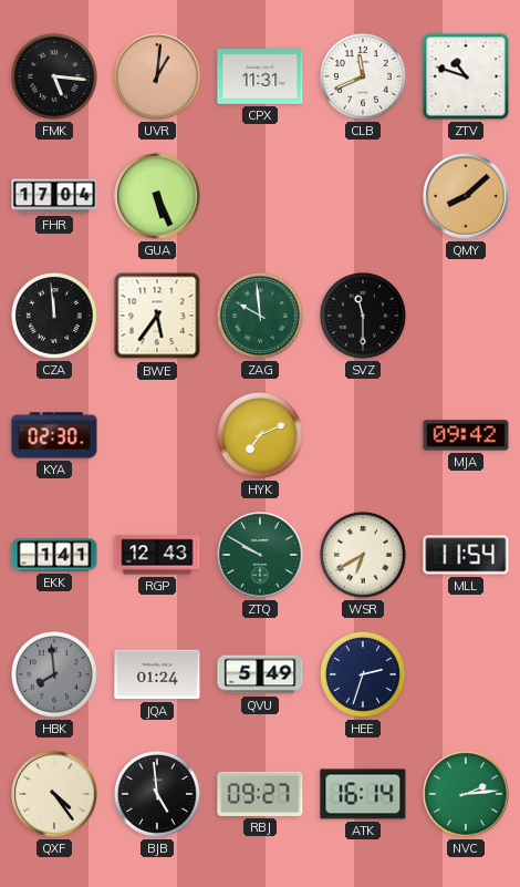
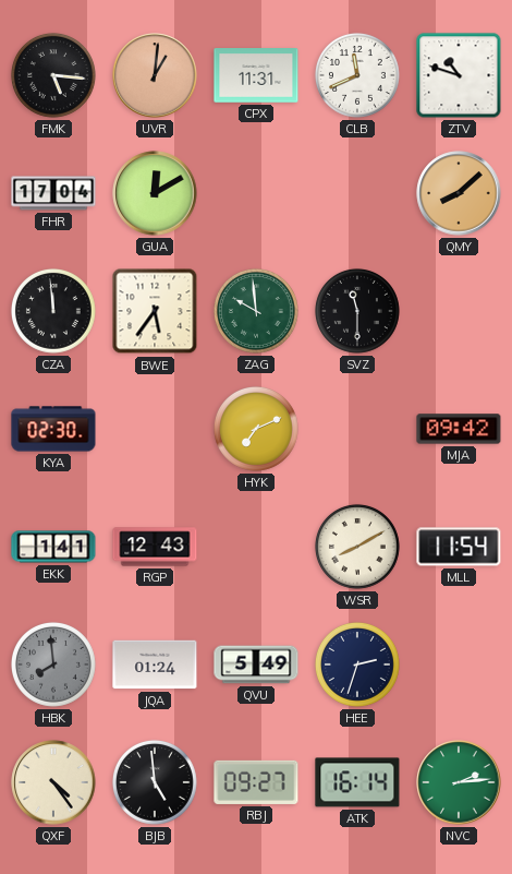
GUA: 5:26 -> 12:10 (155, 193)
ZTQ: 9:50 -> none (260, 555)
WSR: 6:40 -> 8:10 (357, 547)
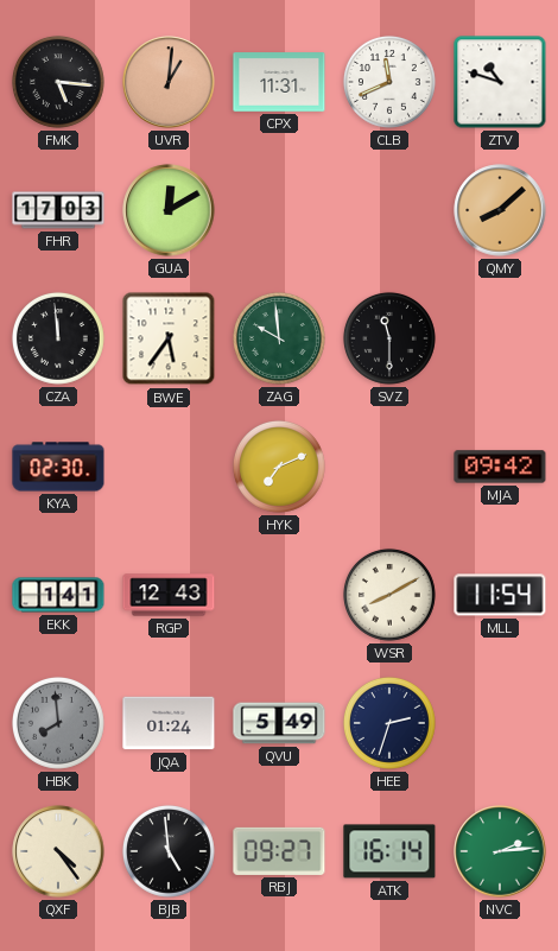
FHR: 17:04 -> 17:03 (58, 210)
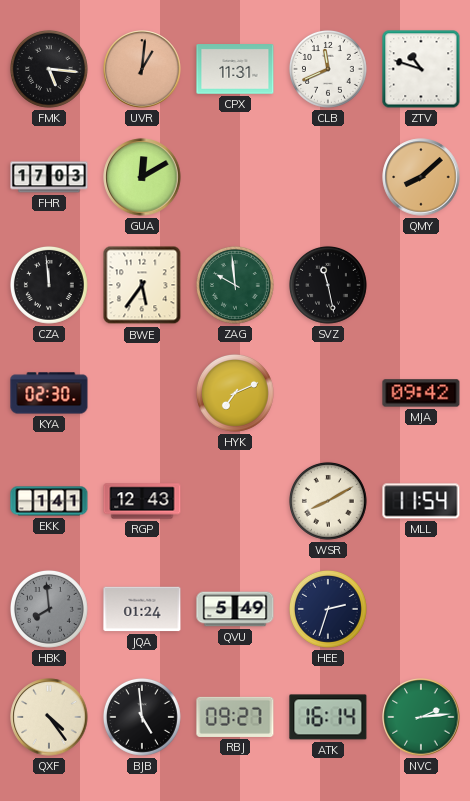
SVZ: 11:30 -> 11:28 (328, 285)
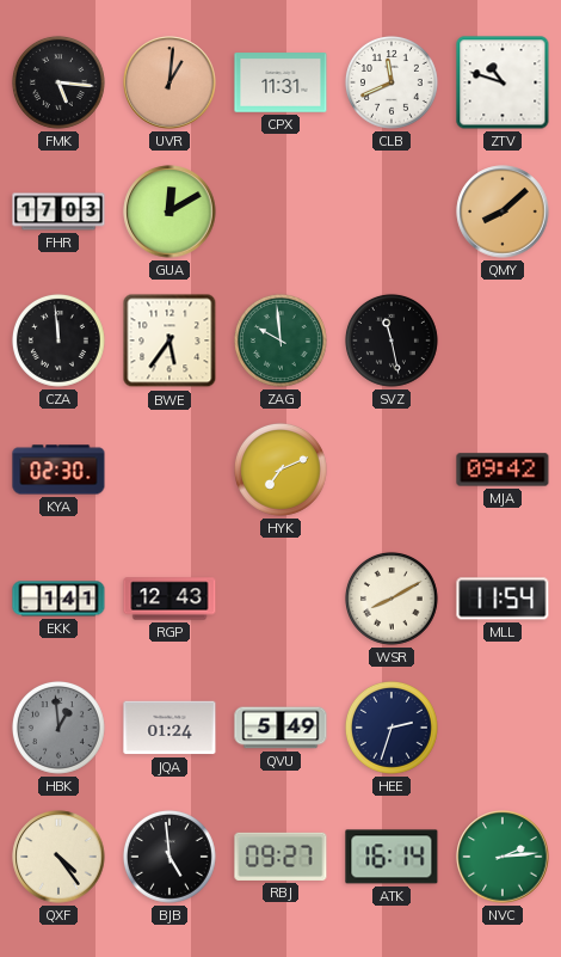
HBK: 7:59 -> 12:59 (58, 728)
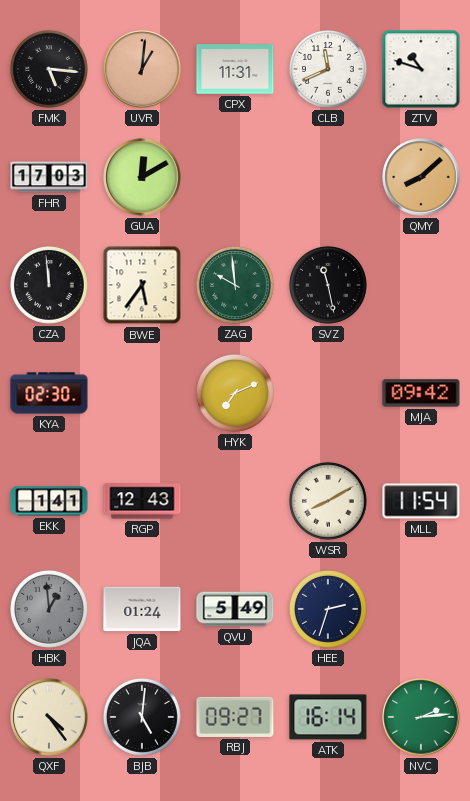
BJB: 4:59 -> 5:01 (142, 717)
